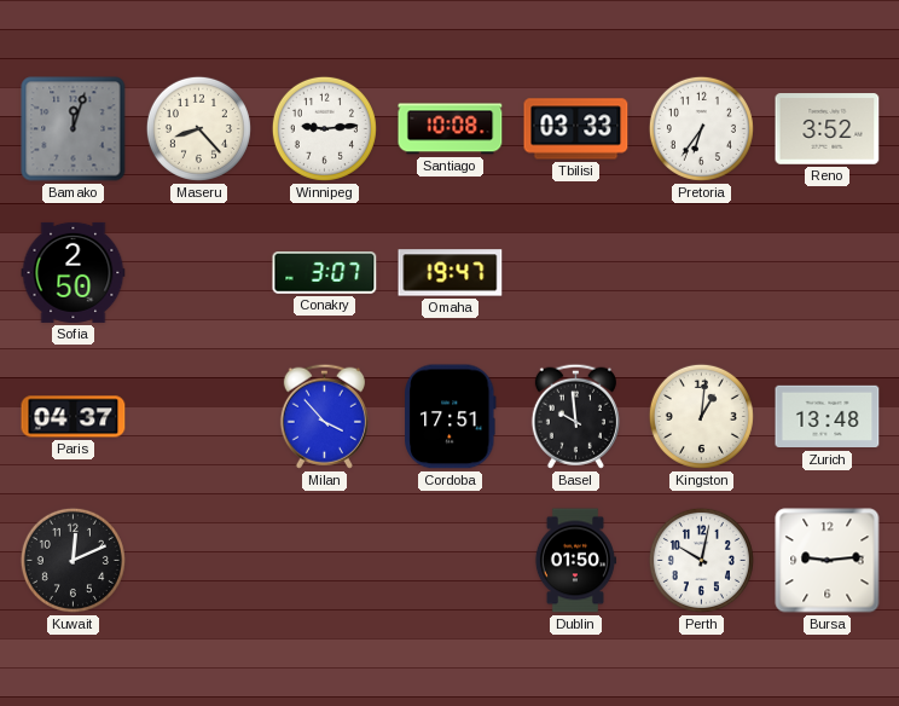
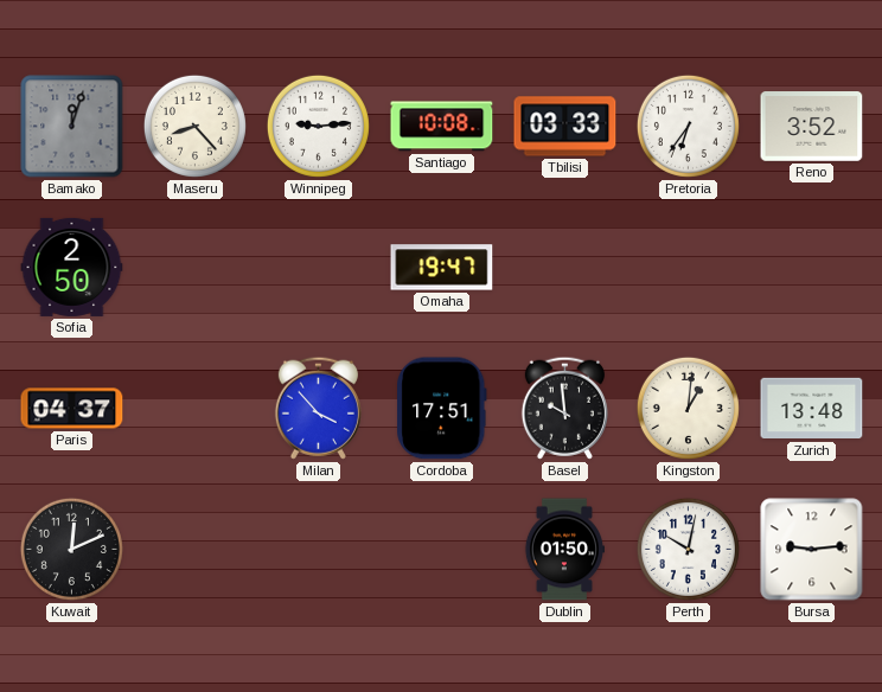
Conakry: 3:07 -> none (325, 273)
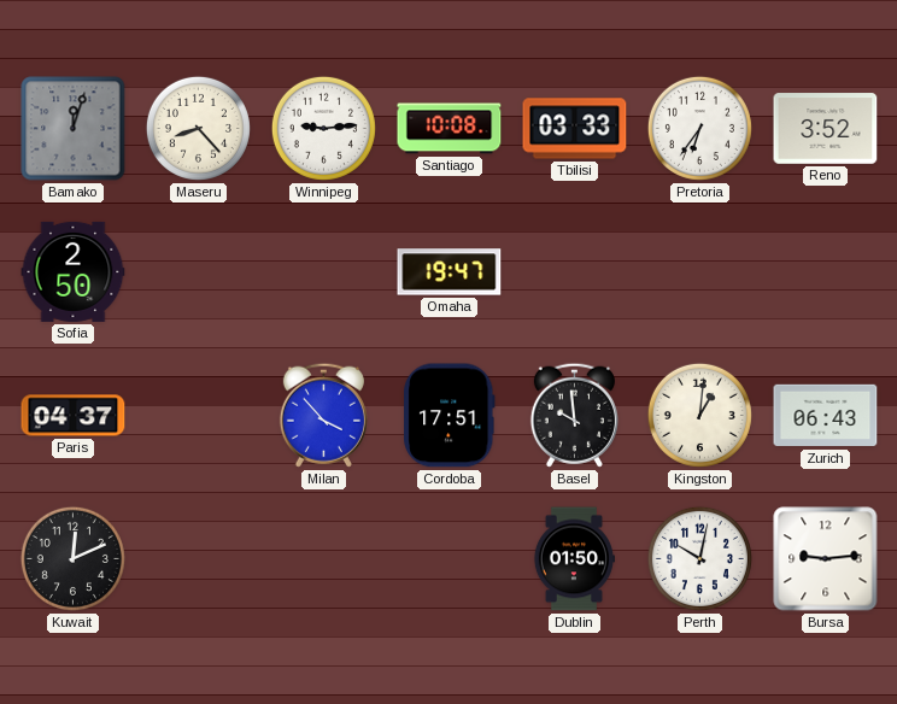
Zurich: 13:48 -> 06:43 (826, 416)
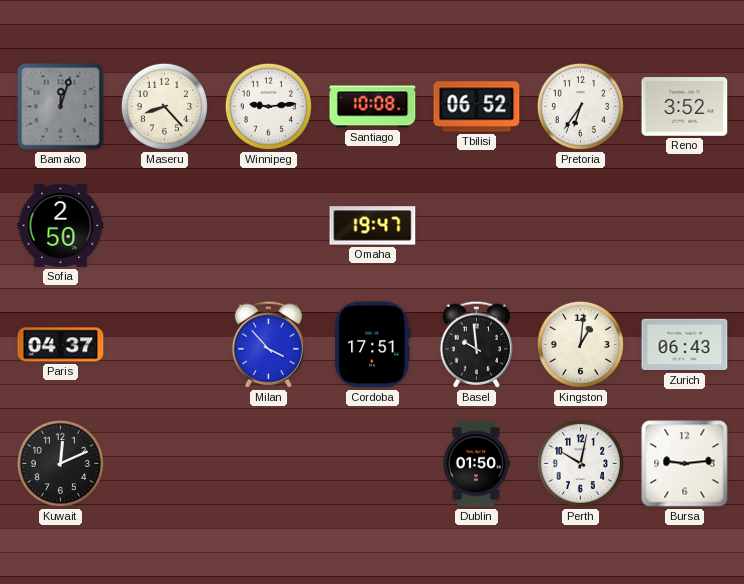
Tbilisi: 03:33 -> 06:52 (477, 107)
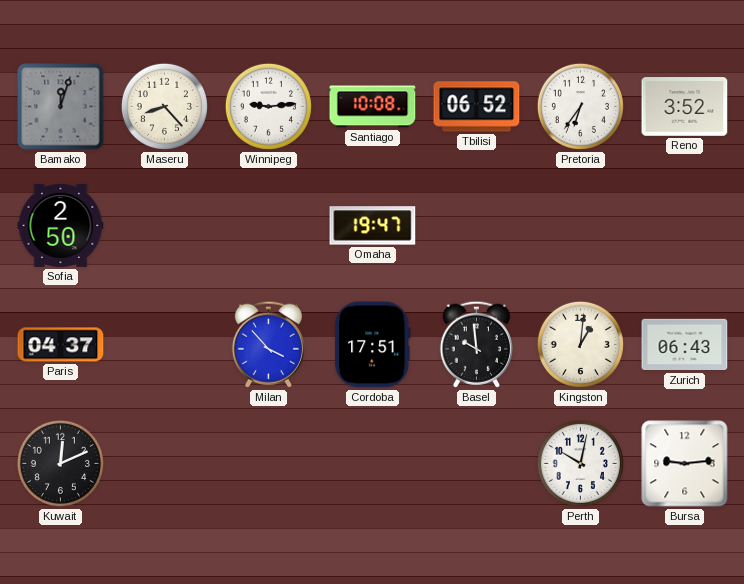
Dublin: 01:50 -> none (475, 464)
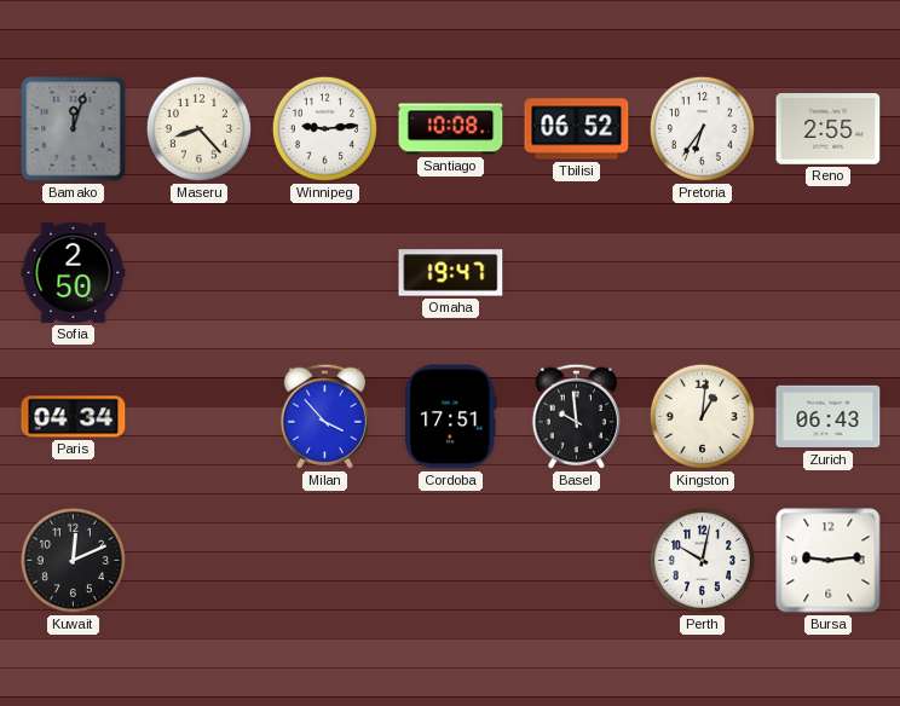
Reno: 3:52 -> 2:55 (829, 129)
Paris: 04:37 -> 04:34 (74, 417)
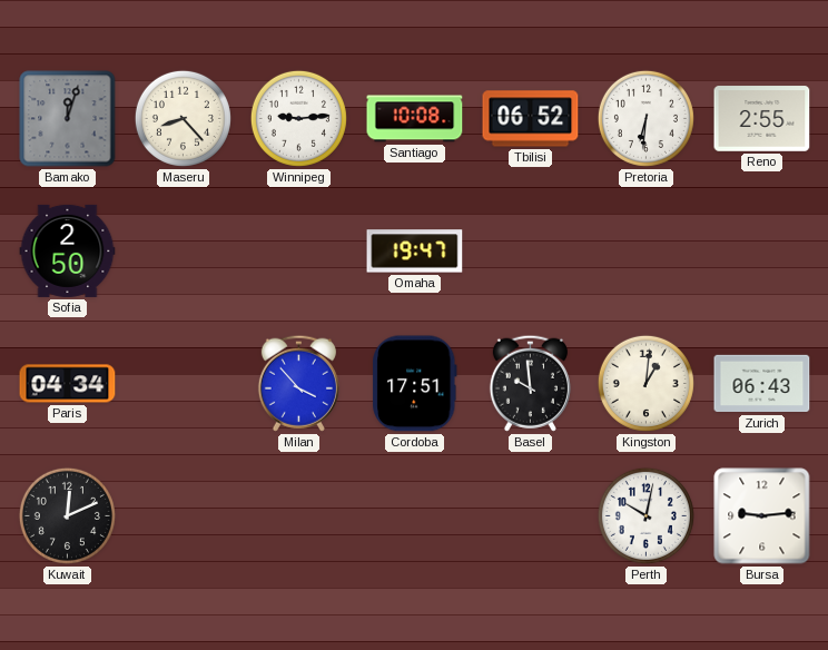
Pretoria: 6:36 -> 6:31 (645, 118)
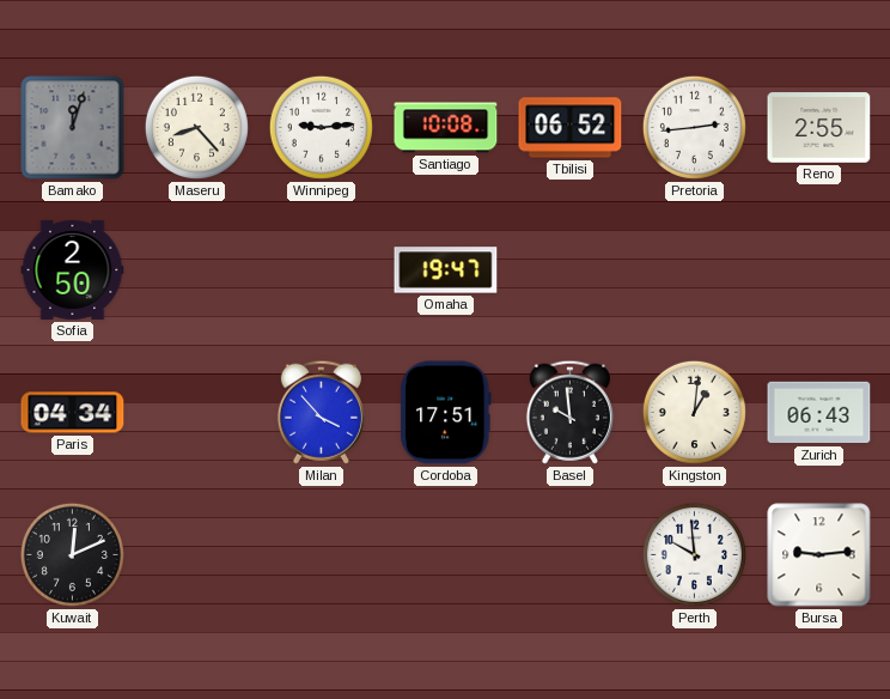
Pretoria: 6:31 -> 2:44 (694, 127)
Perth: 10:02 -> 9:59 (694, 554)
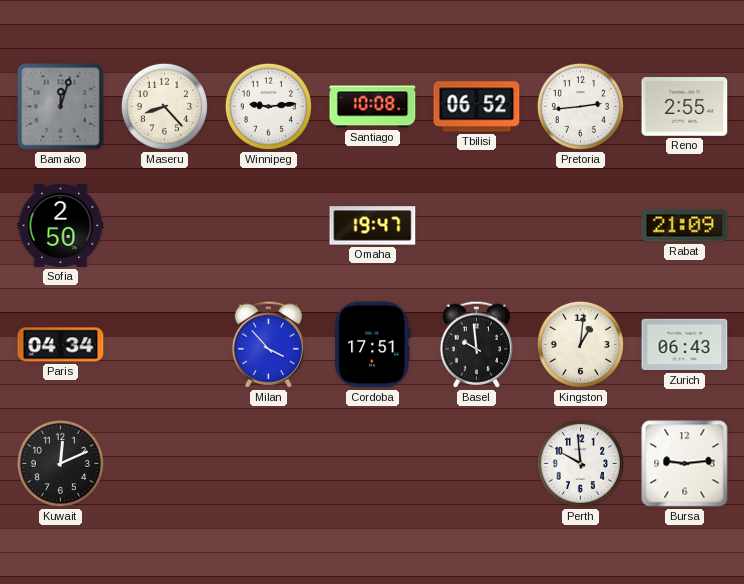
Rabat: none -> 21:09 (685, 226)
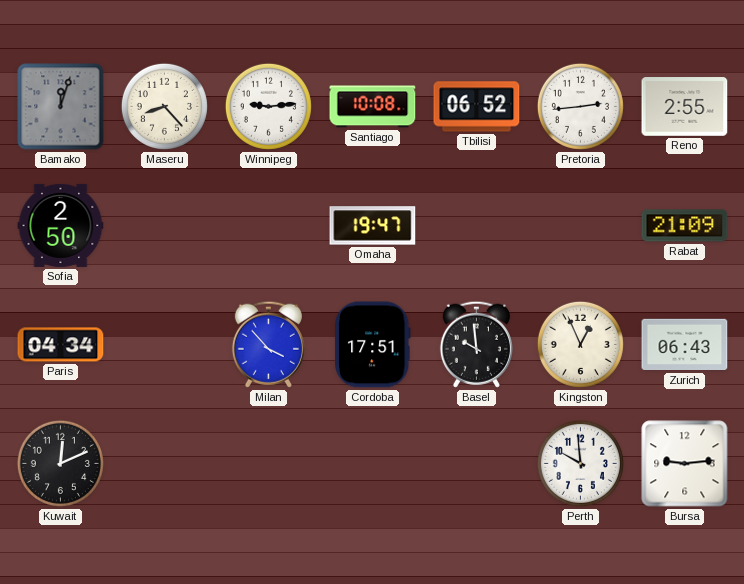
Kingston: 1:01 -> 12:56 (580, 344)
